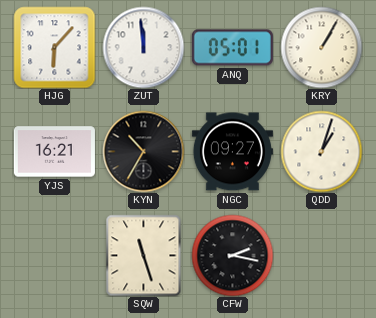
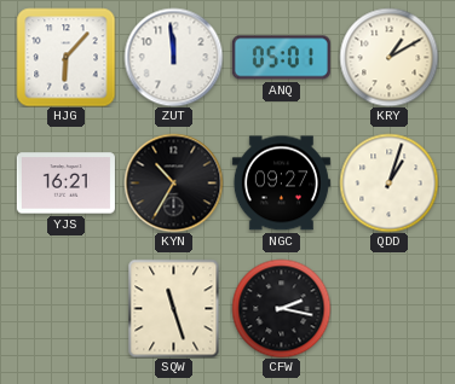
KRY: 1:05 -> 1:10 (388, 57)
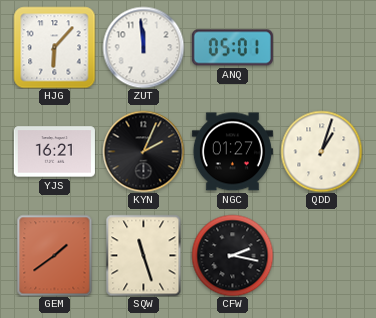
KRY: 1:10 -> none (388, 57)
KYN: 10:35 -> 2:04 (143, 151)
NGC: 09:27 -> 01:27 (232, 152)
GEM: none -> 1:39 (55, 255)
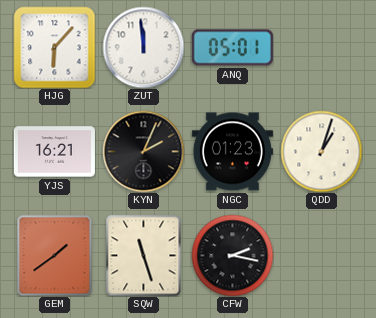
NGC: 01:27 -> 01:23 (232, 152)
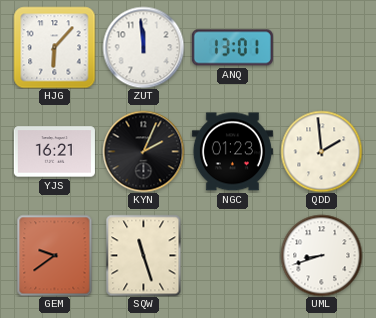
ANQ: 05:01 -> 13:01 (232, 48)
QDD: 1:03 -> 1:59 (321, 151)
GEM: 1:39 -> 9:39 (55, 255)
CFW: 2:17 -> none (232, 255)
UML: none -> 8:42 (321, 255)
